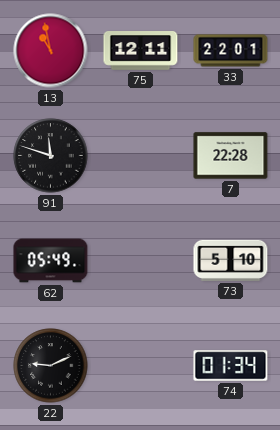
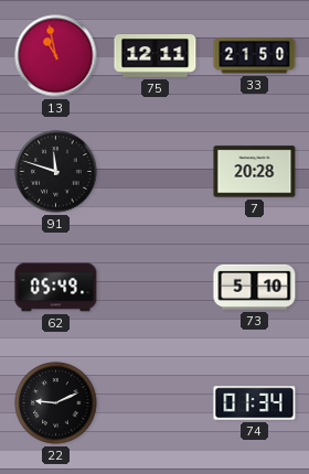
33: 22:01 -> 21:50 (255, 56)
7: 22:28 -> 20:28 (255, 172)
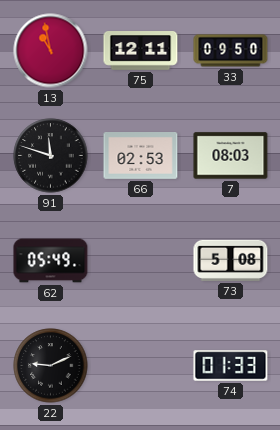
33: 21:50 -> 09:50 (231, 51)
66: none -> 02:53 (141, 156)
7: 20:28 -> 08:03 (231, 156)
73: 5:10 -> 5:08 (231, 260)
74: 01:34 -> 01:33 (231, 366)
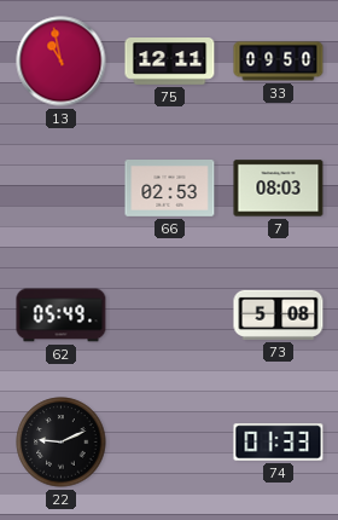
91: 11:48 -> none (51, 156)
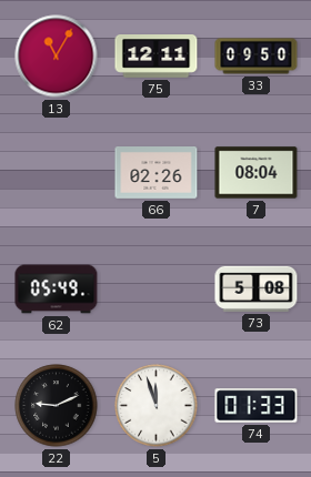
13: 10:58 -> 11:05 (57, 57)
66: 02:53 -> 02:26 (157, 173)
7: 08:03 -> 08:04 (257, 173)
5: none -> 11:57 (157, 406)
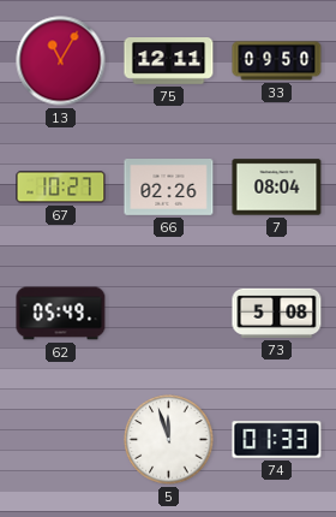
67: none -> 10:27 (61, 188)
22: 9:11 -> none (57, 406)
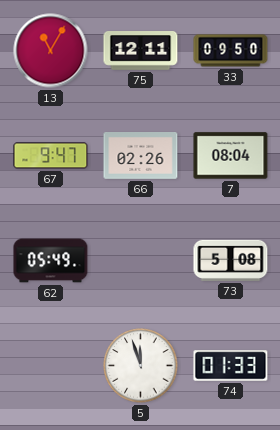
67: 10:27 -> 9:47 (51, 156)
